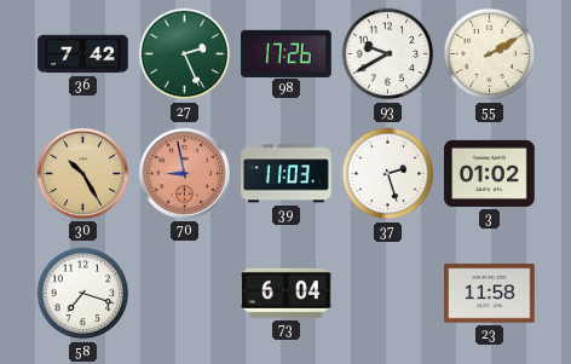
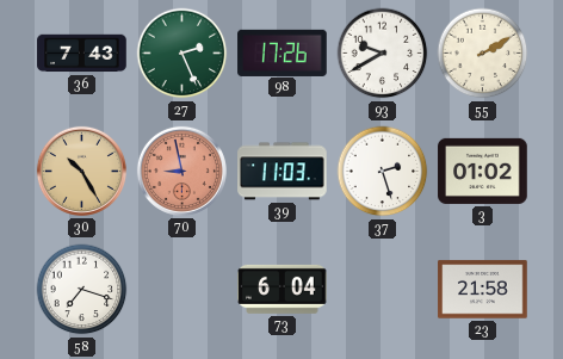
36: 7:42 -> 7:43 (82, 54)
23: 11:58 -> 21:58 (483, 290)
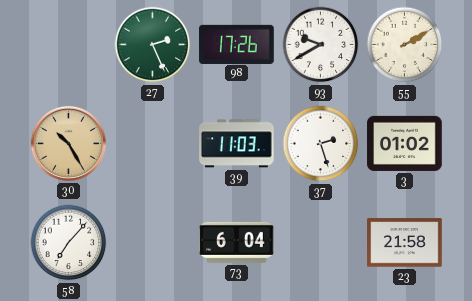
36: 7:43 -> none (82, 54)
70: 8:58 -> none (181, 171)
58: 7:18 -> 7:07 (69, 243)
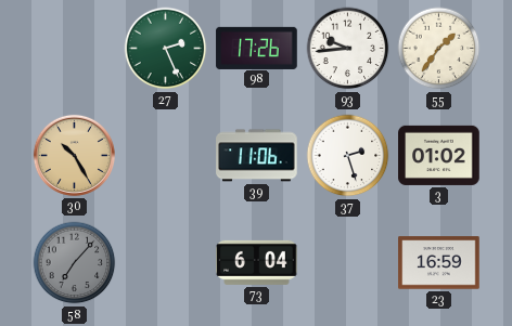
93: 9:40 -> 9:44 (348, 49)
55: 2:10 -> 1:36 (439, 49)
39: 11:03 -> 11:06 (257, 156)
58 dial: white -> grey (75, 263)
23: 21:58 -> 16:59 (439, 263)
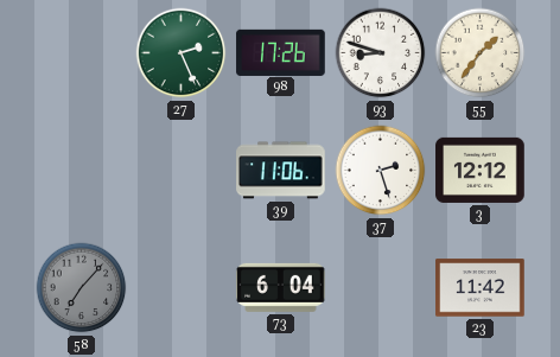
93: 9:44 -> 8:48 (381, 53)
30: 10:25 -> none (74, 155)
3: 01:02 -> 12:12 (481, 170)
23: 16:59 -> 11:42 (481, 288)
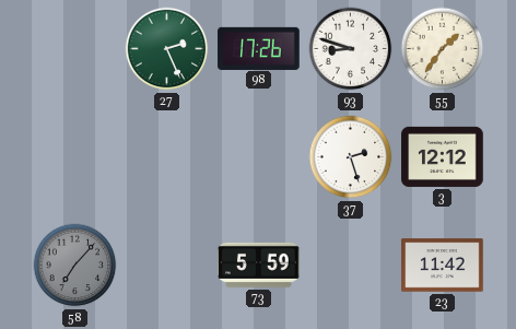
39: 11:06 -> none (281, 171)
73: 6:04 -> 5:59 (259, 265)
